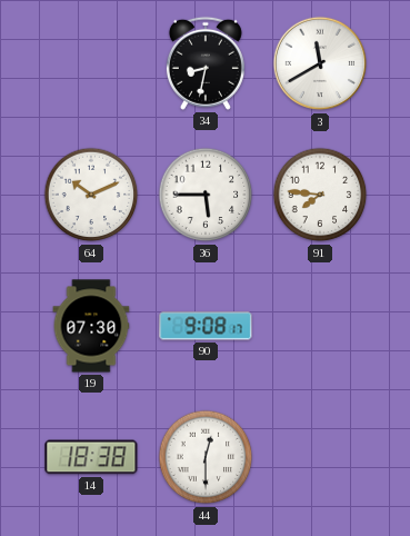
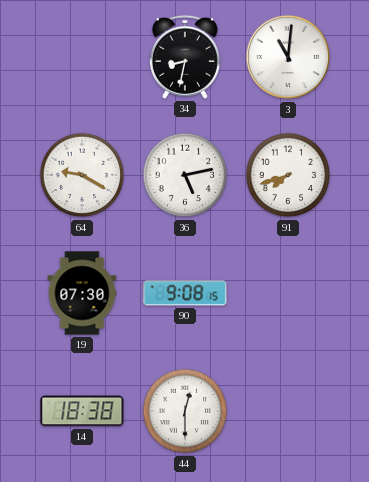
3: 11:40 -> 11:01 (288, 57)
64: 10:11 -> 9:20 (82, 175)
36: 5:45 -> 5:13 (185, 175)
91: 7:46 -> 7:42 (288, 175)
90: 9:08:17 -> 9:08:15 (185, 293)
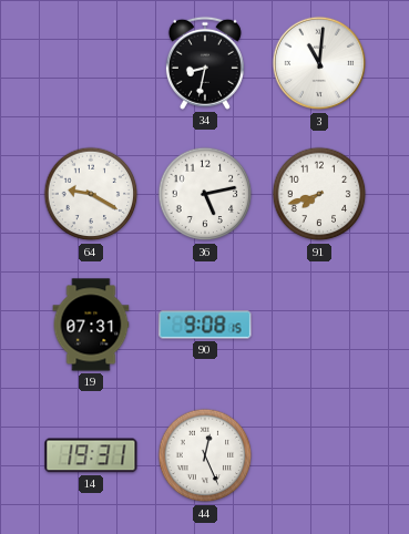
19: 07:30 -> 07:31 (91, 325)
14: 18:38 -> 19:31 (91, 455)
44: 12:30 -> 12:26 (205, 455)
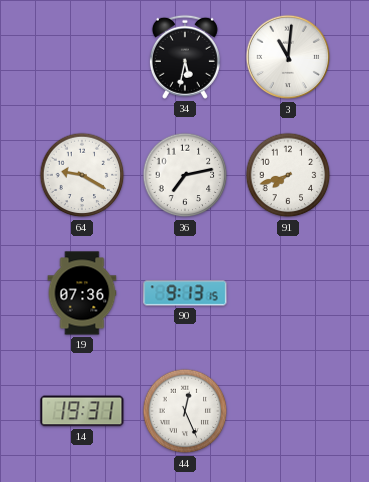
34: 8:32 -> 5:32 (185, 57)
36: 5:13 -> 7:13 (185, 175)
19: 07:31 -> 07:36 (82, 293)
90: 9:08 -> 9:13 (185, 293)
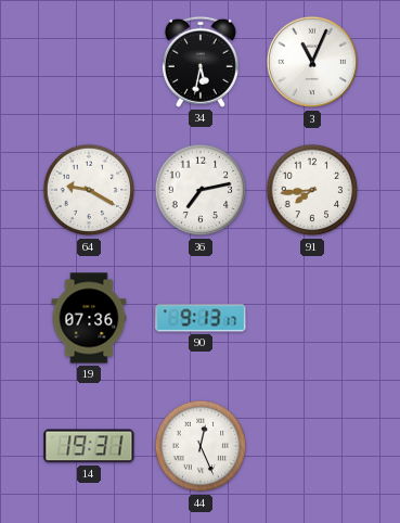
3: 11:01 -> 11:04 (312, 62)
91: 7:42 -> 7:44 (312, 190)
90: 9:13:15 -> 9:13:17 (201, 318)
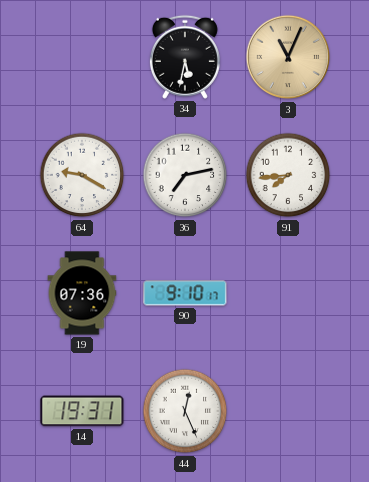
3 dial: white -> champagne (288, 57)
90: 9:13 -> 9:10 (185, 293)
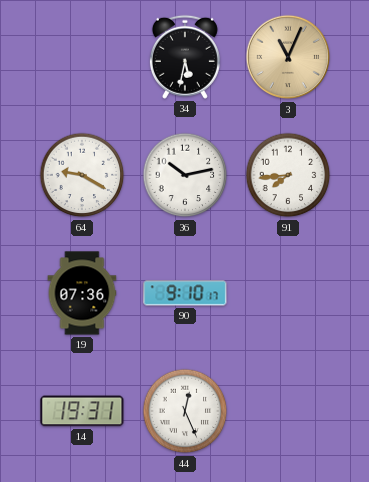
36: 7:13 -> 10:13 (185, 175)
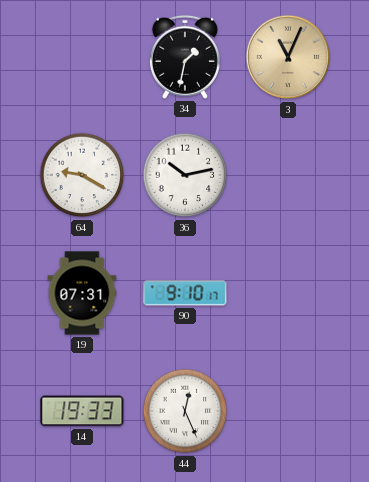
34: 5:32 -> 1:32 (185, 57)
91: 7:44 -> none (288, 175)
19: 07:36 -> 07:31 (82, 293)
14: 19:31 -> 19:33 (82, 411)
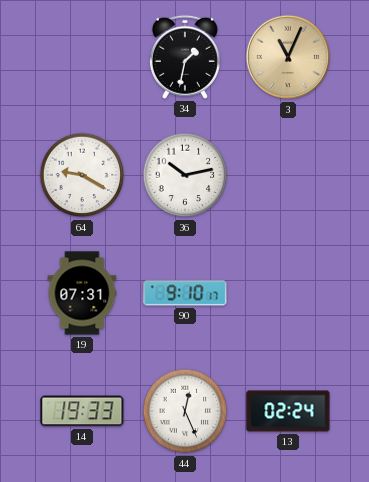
13: none -> 02:24 (288, 411)
